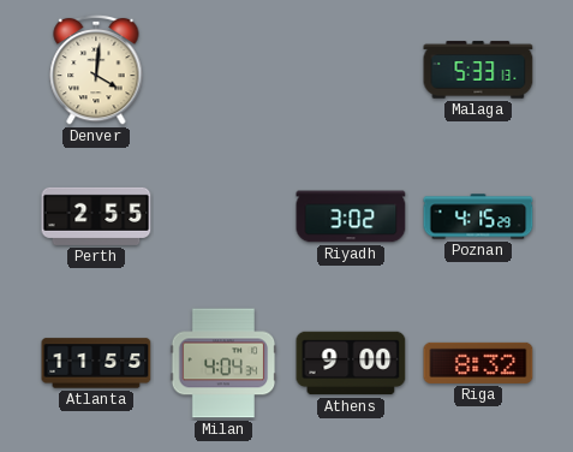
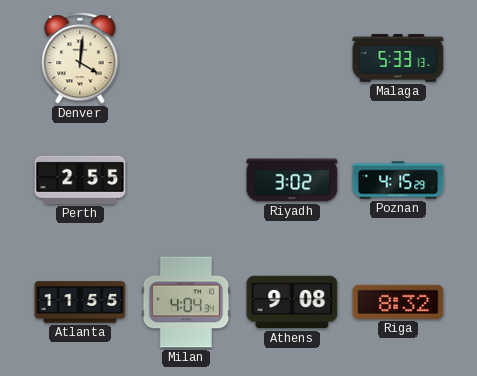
Athens: 9:00 -> 9:08 (292, 302)
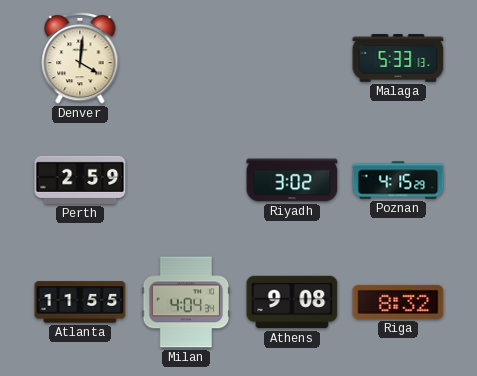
Perth: 2:55 -> 2:59 (80, 180)
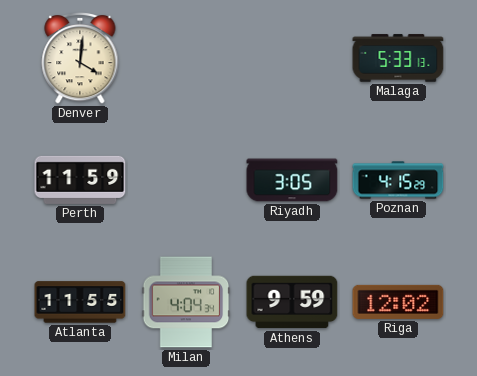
Perth: 2:59 -> 11:59 (80, 180)
Riyadh: 3:02 -> 3:05 (292, 180)
Athens: 9:08 -> 9:59 (292, 302)
Riga: 8:32 -> 12:02 (398, 302)
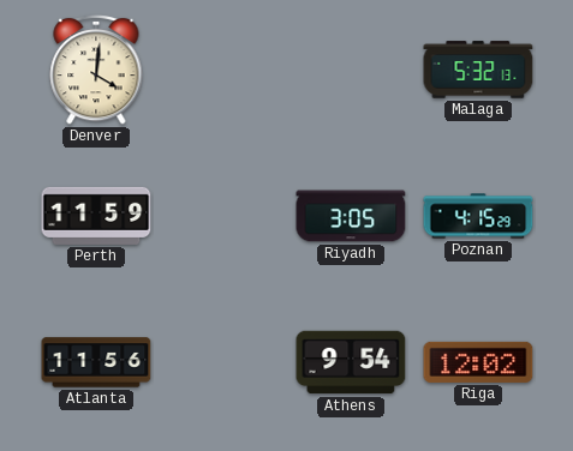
Malaga: 5:33 -> 5:32 (478, 70)
Atlanta: 11:55 -> 11:56 (96, 362)
Milan: 4:04 -> none (186, 302)
Athens: 9:59 -> 9:54 (351, 362)
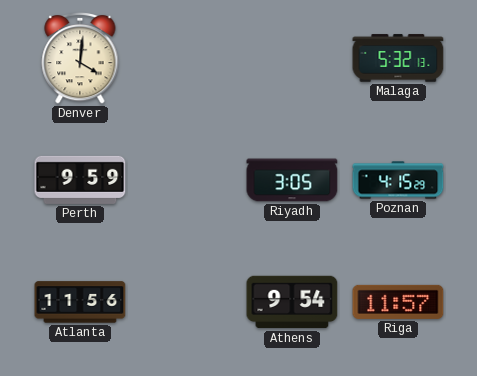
Perth: 11:59 -> 9:59 (80, 180)
Riga: 12:02 -> 11:57 (398, 302)
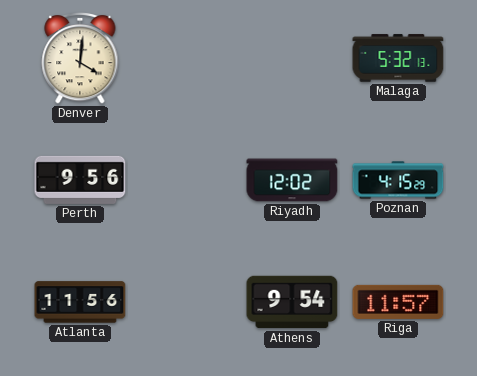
Perth: 9:59 -> 9:56 (80, 180)
Riyadh: 3:05 -> 12:02 (292, 180)
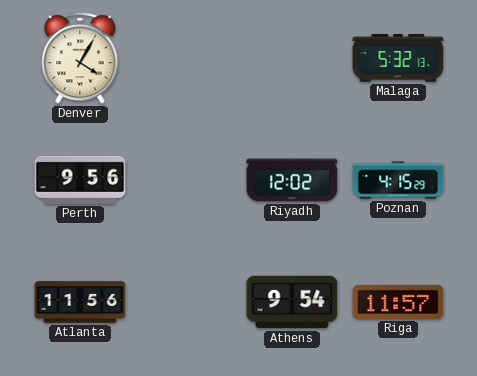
Denver: 4:01 -> 4:05 (80, 58)
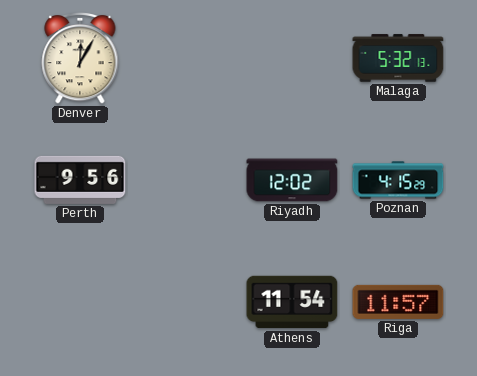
Denver: 4:05 -> 12:05 (80, 58)
Atlanta: 11:56 -> none (80, 302)
Athens: 9:54 -> 11:54 (292, 302)
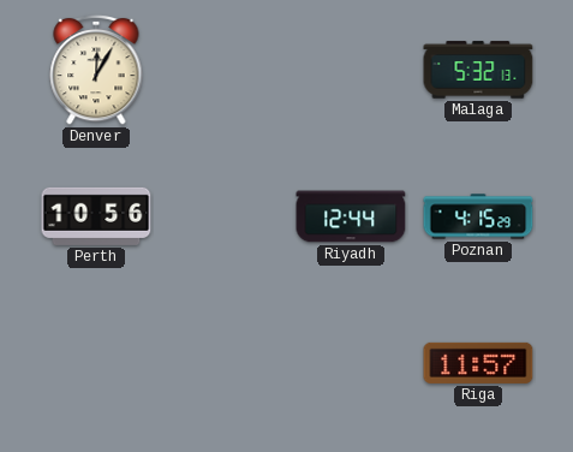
Perth: 9:56 -> 10:56 (96, 216)
Riyadh: 12:02 -> 12:44 (351, 216)
Athens: 11:54 -> none (292, 302)
